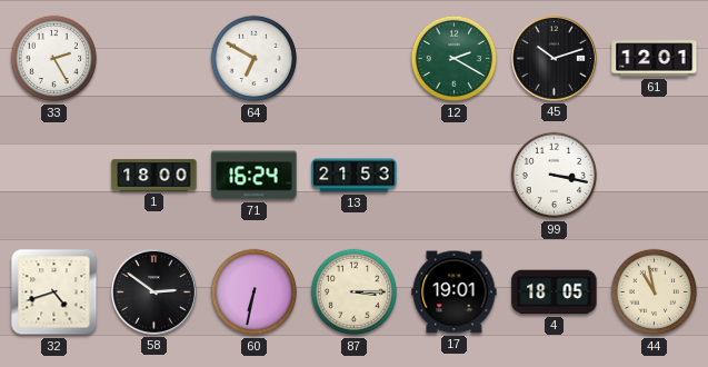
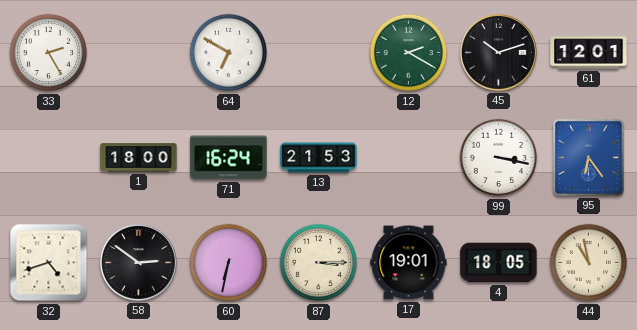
95: none -> 6:24 (588, 157)
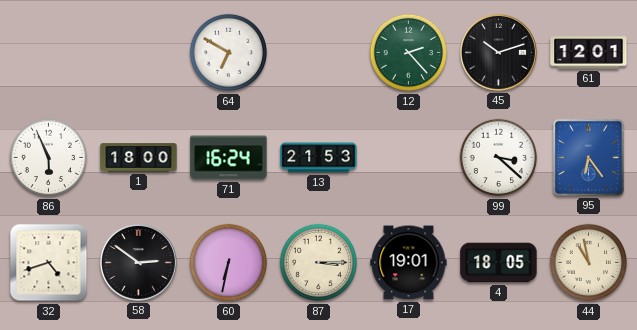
33: 2:25 -> none (49, 53)
12: 2:20 -> 2:23 (409, 53)
86: none -> 5:56 (49, 158)
99: 3:17 -> 3:22 (499, 158)
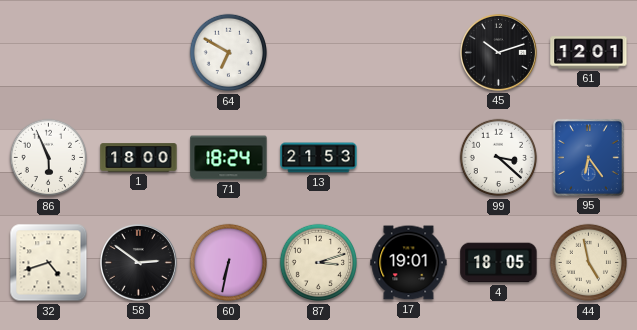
12: 2:23 -> none (409, 53)
71: 16:24 -> 18:24 (229, 158)
87: 3:15 -> 3:12 (319, 263)
44: 10:58 -> 4:58 (589, 263)
